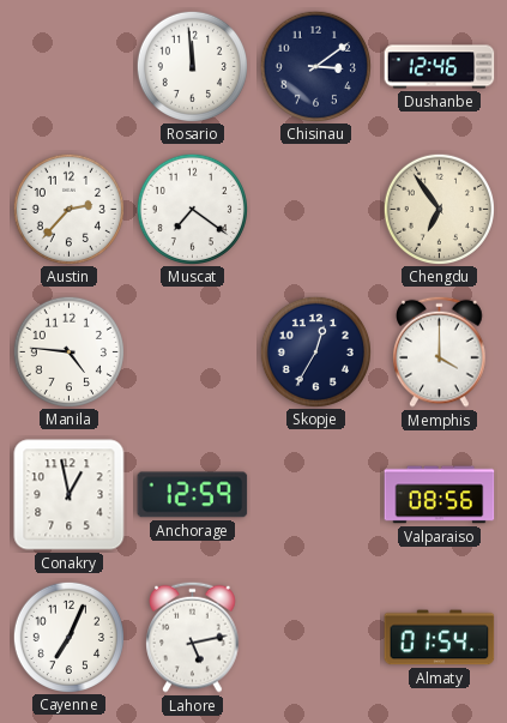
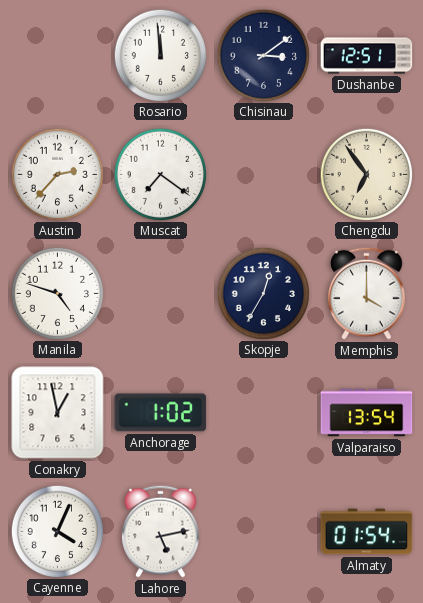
Dushanbe: 12:46 -> 12:51 (367, 56)
Manila: 4:46 -> 4:48 (57, 293)
Anchorage: 12:59 -> 1:02 (161, 413)
Valparaiso: 08:56 -> 13:54 (367, 413)
Cayenne: 7:04 -> 4:04 (57, 531)
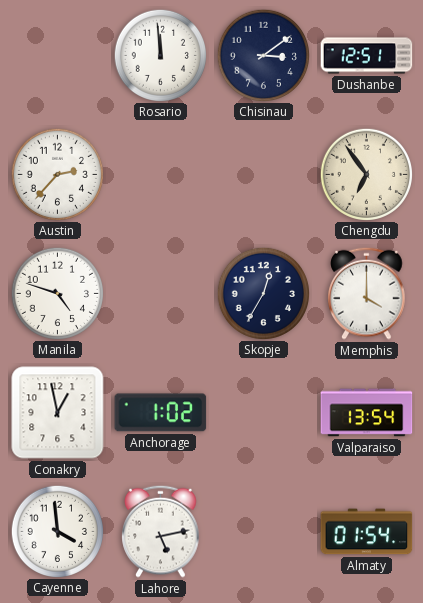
Muscat: 7:21 -> none (160, 174)
Cayenne: 4:04 -> 3:59 (57, 531)
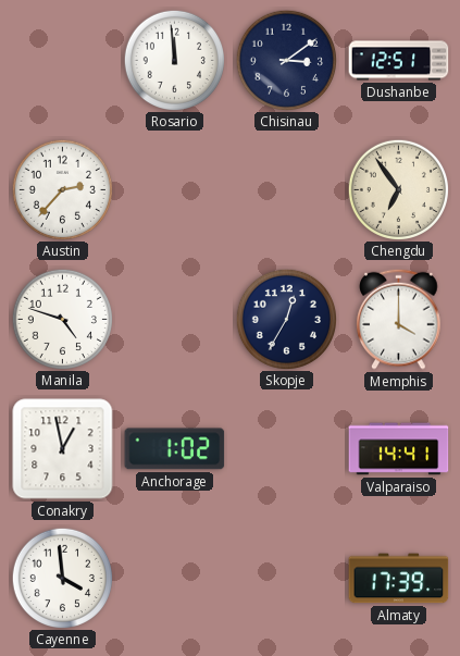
Valparaiso: 13:54 -> 14:41 (399, 449)
Lahore: 5:13 -> none (161, 531)
Almaty: 01:54 -> 17:39 (399, 579)
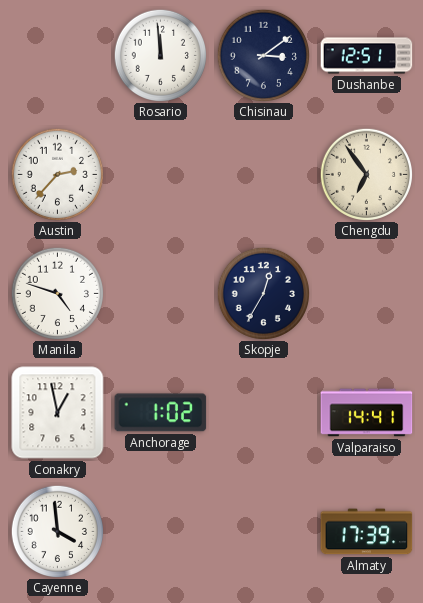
Memphis: 4:00 -> none (399, 319)
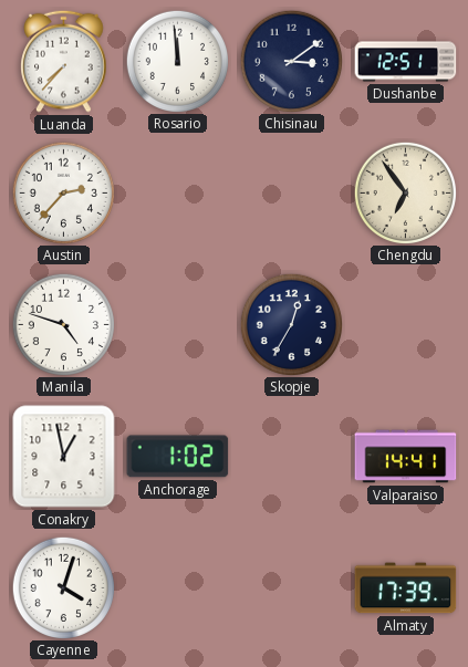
Luanda: none -> 7:37 (64, 61)
Cayenne: 3:59 -> 4:03 (63, 587)
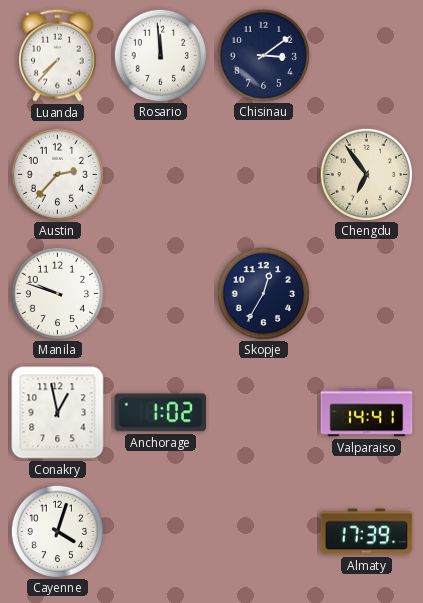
Dushanbe: 12:51 -> none (406, 62)
Manila: 4:48 -> 9:48 (57, 293)
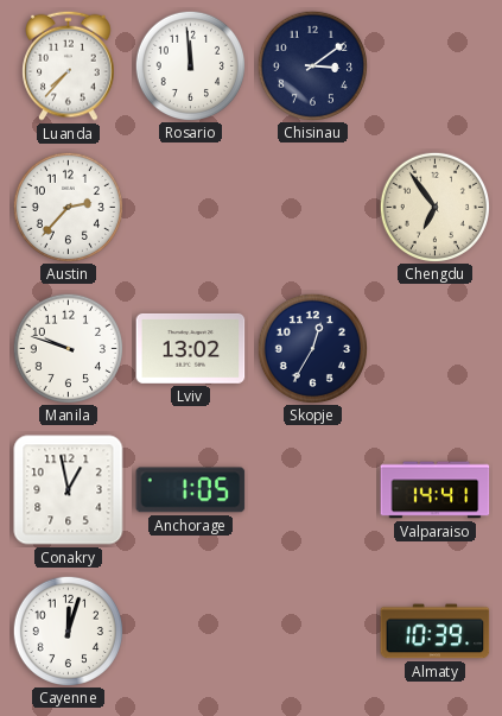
Lviv: none -> 13:02 (191, 348)
Anchorage: 1:02 -> 1:05 (191, 490)
Cayenne: 4:03 -> 12:03 (68, 631)
Almaty: 17:39 -> 10:39 (436, 632)
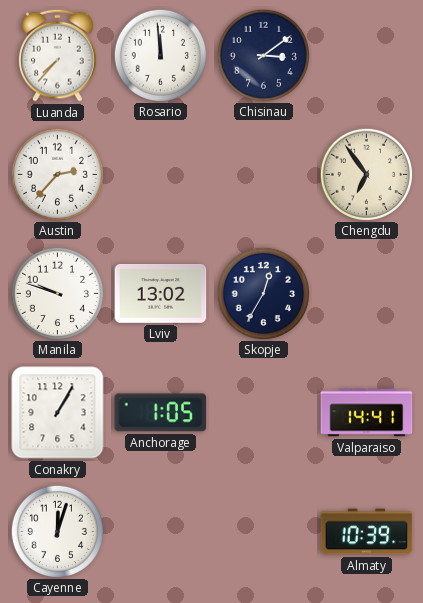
Conakry: 12:58 -> 1:05 (58, 413)
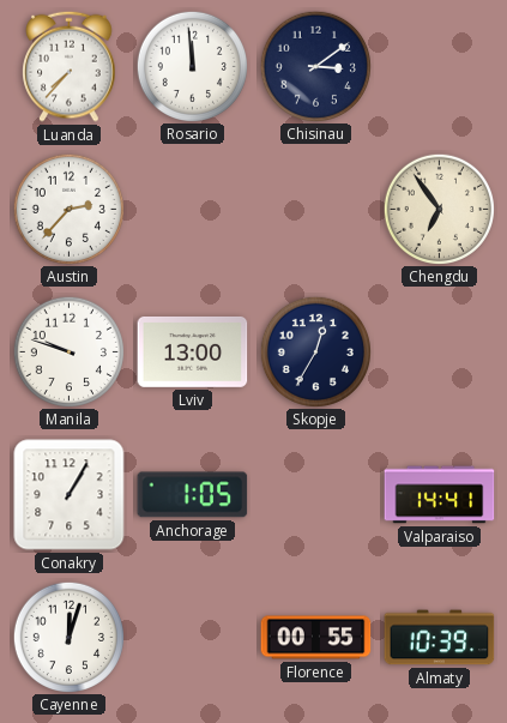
Lviv: 13:02 -> 13:00 (193, 351)
Florence: none -> 00:55 (316, 638)
